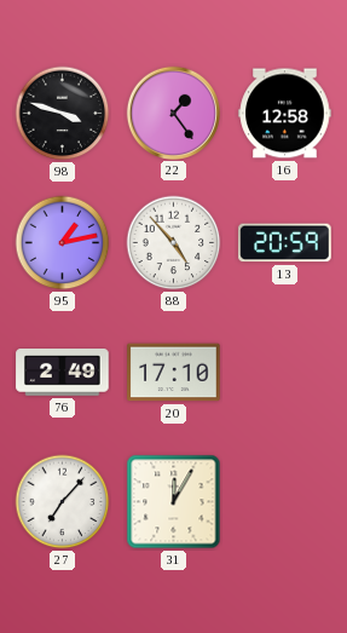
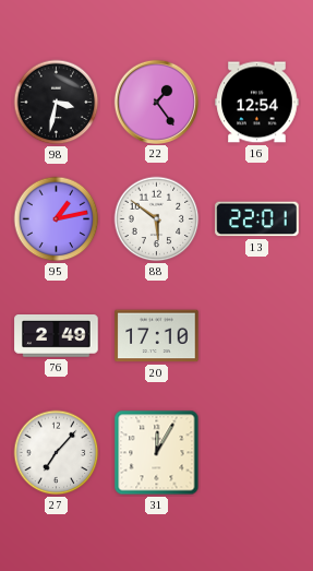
98: 3:48 -> 3:32 (57, 103)
16: 12:58 -> 12:54 (257, 103)
88: 4:53 -> 5:51 (157, 219)
13: 20:59 -> 22:01 (257, 219)
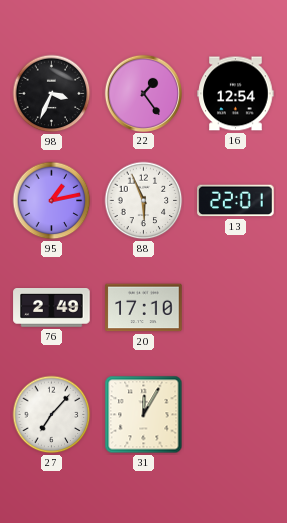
98: 3:32 -> 3:34 (52, 94)
88: 5:51 -> 5:56 (144, 201)
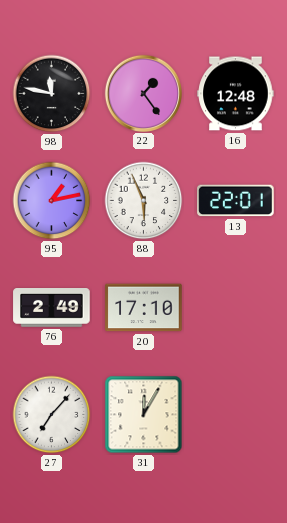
98: 3:34 -> 11:47 (52, 94)
16: 12:54 -> 12:48 (236, 94)
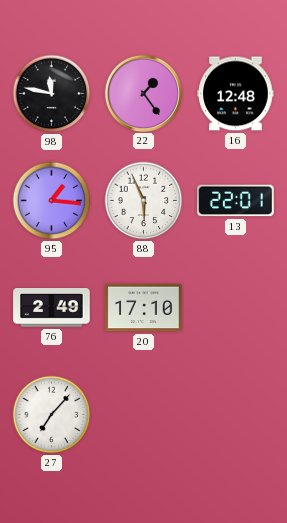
95: 1:13 -> 1:16 (52, 201)
31: 12:05 -> none (144, 415)
